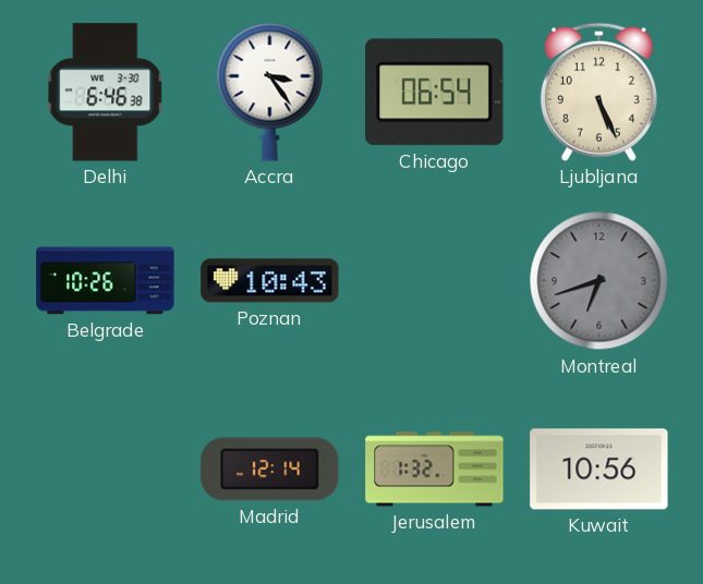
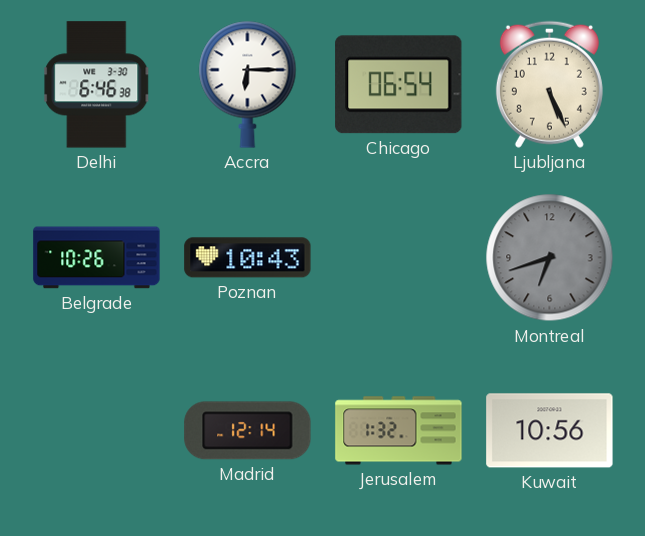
Accra: 3:24 -> 6:15 (248, 84)
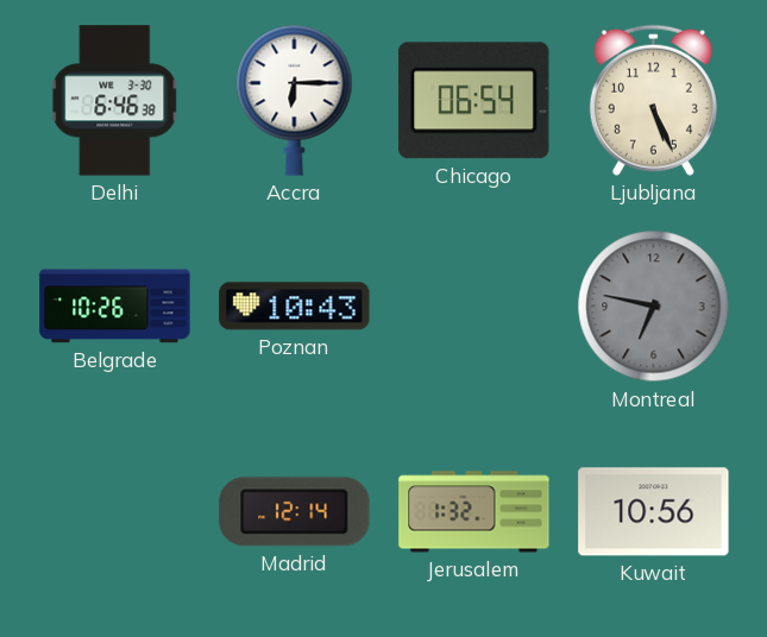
Montreal: 6:42 -> 6:47 (654, 307)
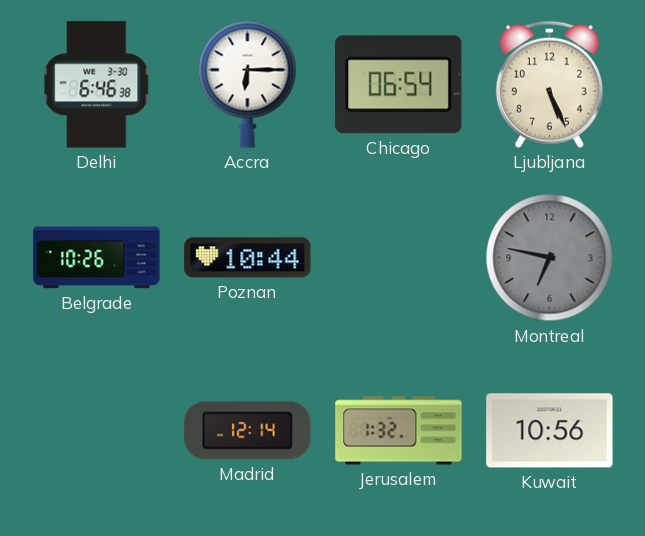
Poznan: 10:43 -> 10:44 (248, 258)
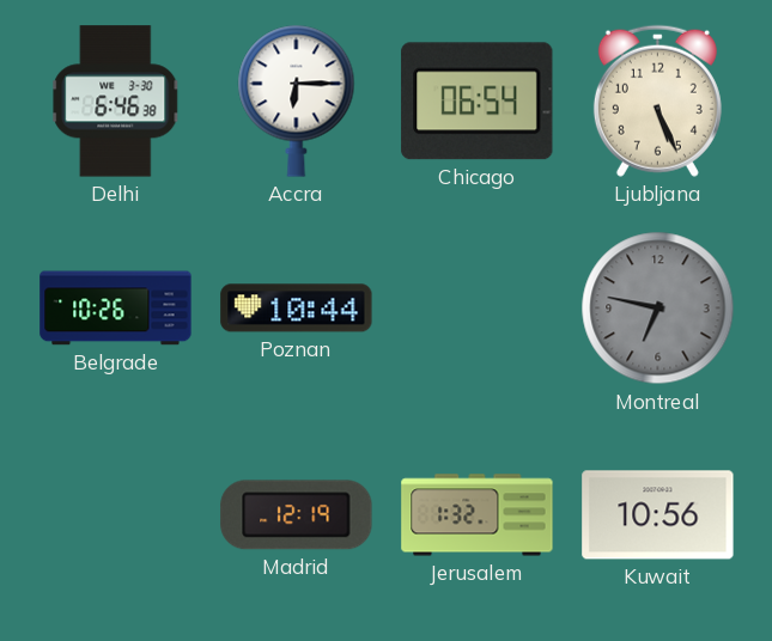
Madrid: 12:14 -> 12:19 (297, 515)
